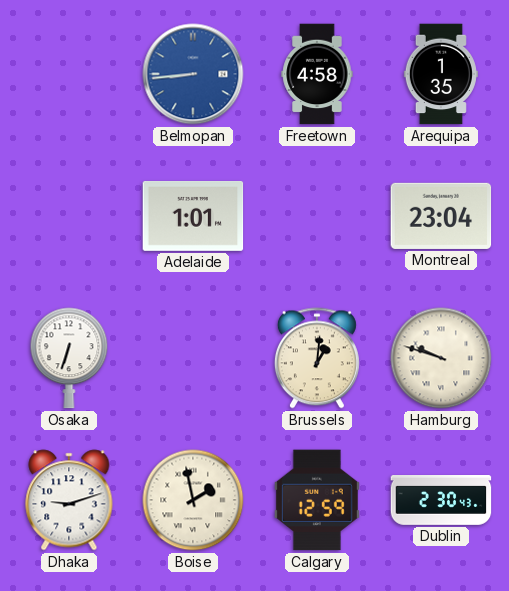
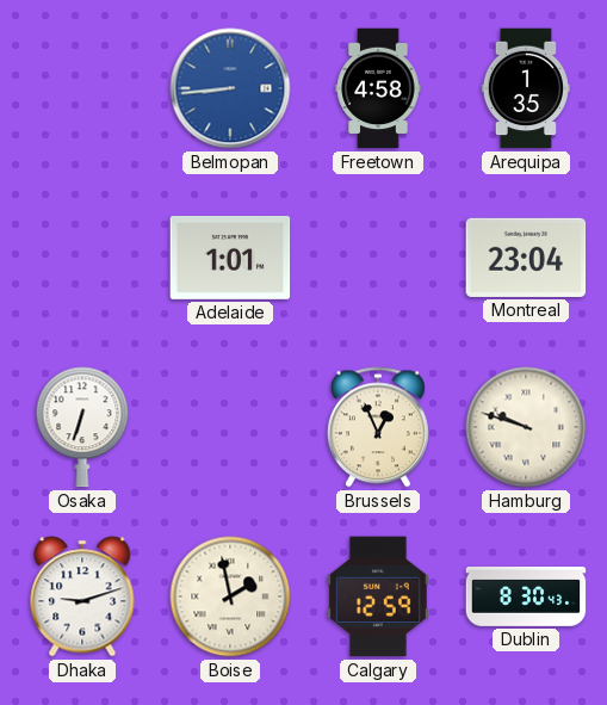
Brussels: 1:01 -> 12:56 (378, 427)
Dublin: 2:30 -> 8:30 (526, 596)
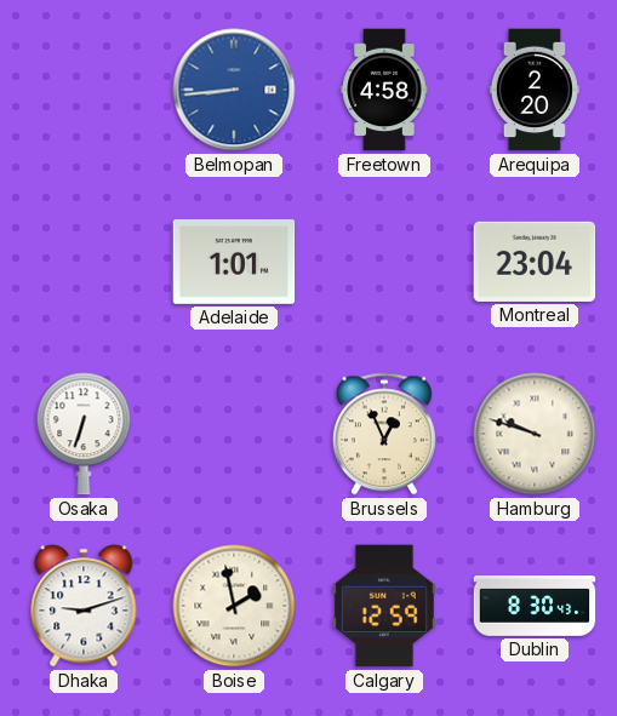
Arequipa: 1:35 -> 2:20 (535, 90)
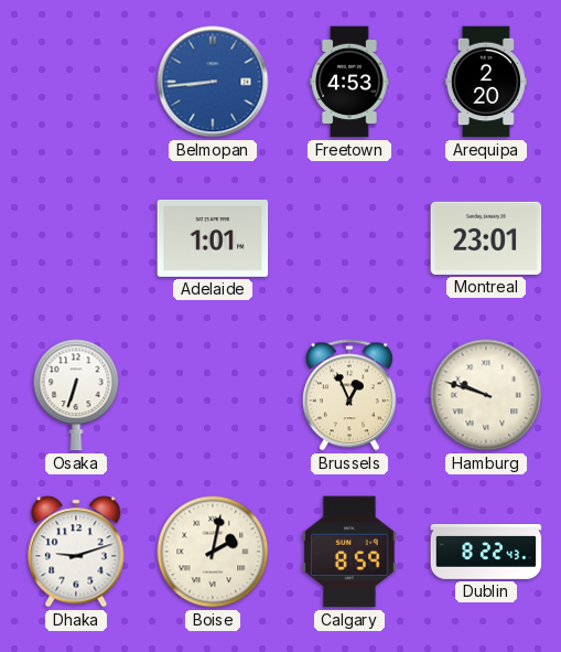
Freetown: 4:58 -> 4:53 (349, 82)
Montreal: 23:04 -> 23:01 (486, 238)
Boise: 1:58 -> 2:02 (213, 552)
Calgary: 12:59 -> 8:59 (349, 552)
Dublin: 8:30 -> 8:22 (486, 552)
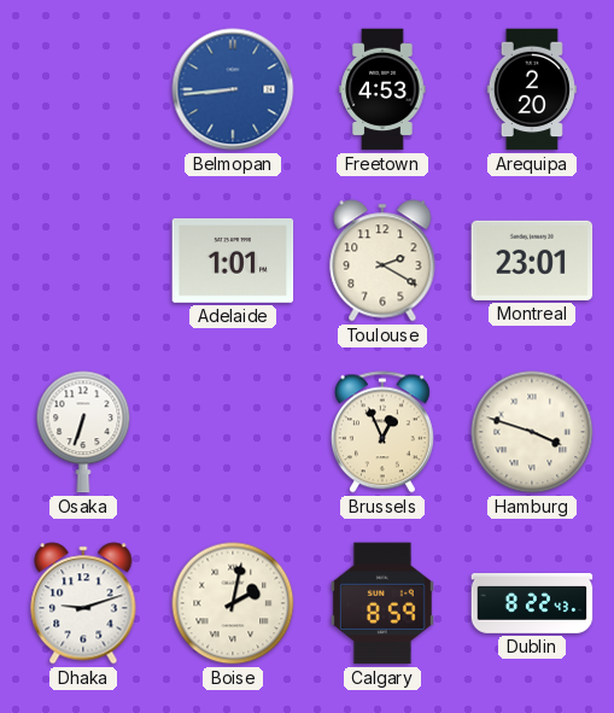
Toulouse: none -> 2:20 (382, 261)
Hamburg: 9:48 -> 3:48 (532, 432)
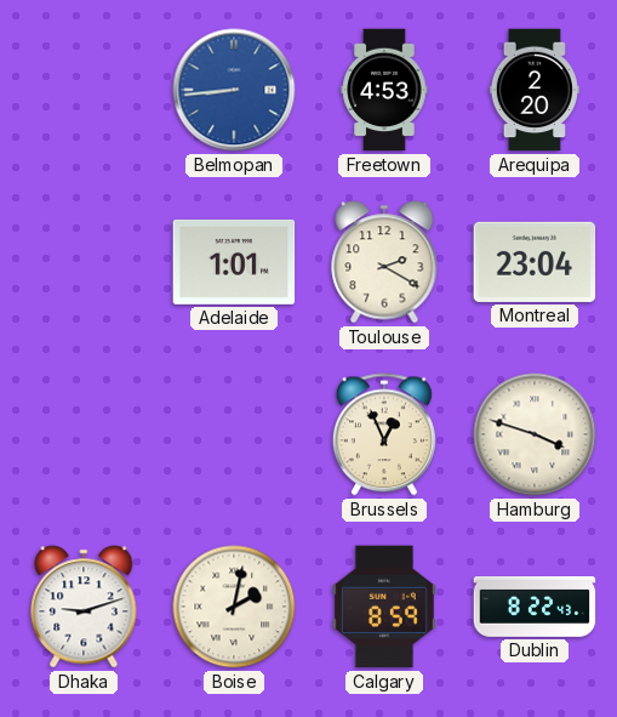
Montreal: 23:01 -> 23:04 (535, 262)
Osaka: 6:33 -> none (83, 432)
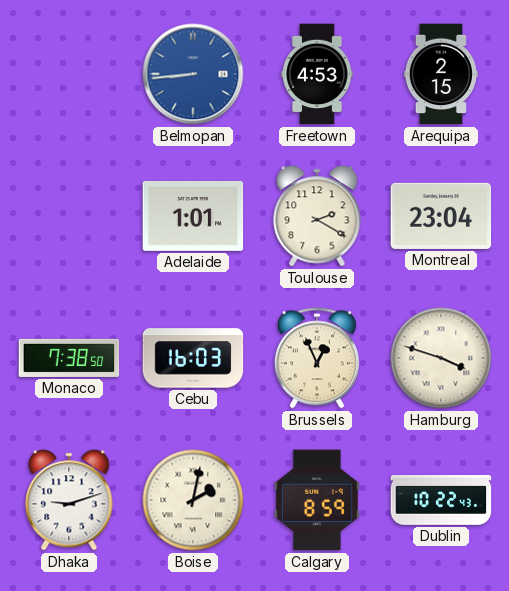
Arequipa: 2:20 -> 2:15 (441, 74)
Monaco: none -> 7:38 (69, 358)
Cebu: none -> 16:03 (193, 358)
Dublin: 8:22 -> 10:22 (441, 500)
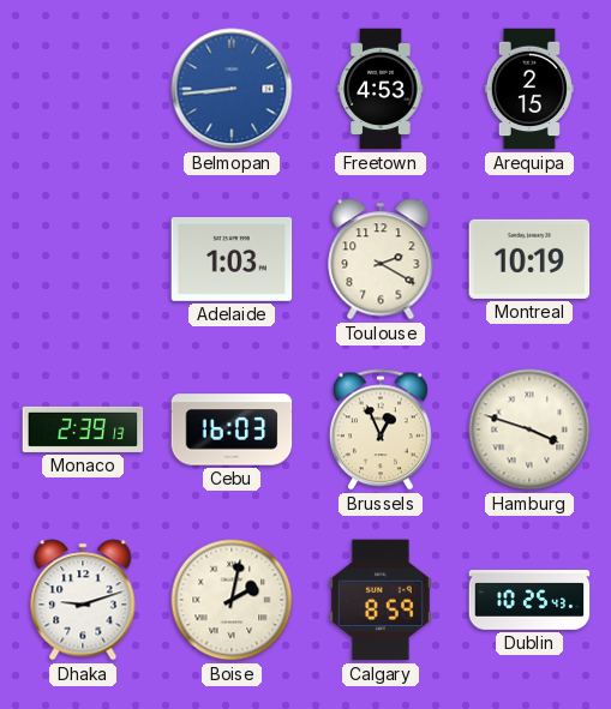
Adelaide: 1:01 -> 1:03 (232, 259)
Montreal: 23:04 -> 10:19 (529, 259)
Monaco: 7:38 -> 2:39 (83, 429)
Dublin: 10:22 -> 10:25 (529, 600)
